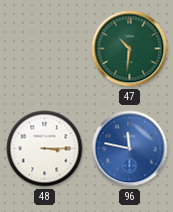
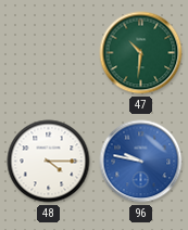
48: 3:15 -> 4:15 (49, 162)
96: 11:47 -> 9:47 (141, 162)
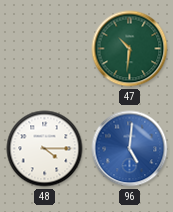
96: 9:47 -> 5:01 (130, 149)
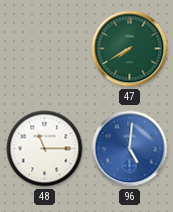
47: 10:31 -> 7:40 (130, 49)
48: 4:15 -> 11:15 (45, 149)
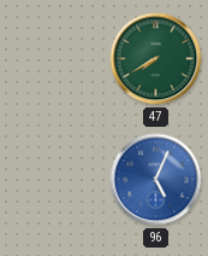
48: 11:15 -> none (45, 149)
96: 5:01 -> 5:04 (156, 180)
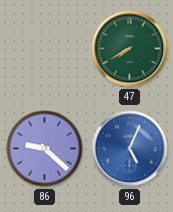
86: none -> 9:22 (45, 149)
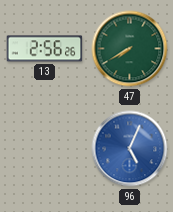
13: none -> 2:56 (45, 49)
86: 9:22 -> none (45, 149)
